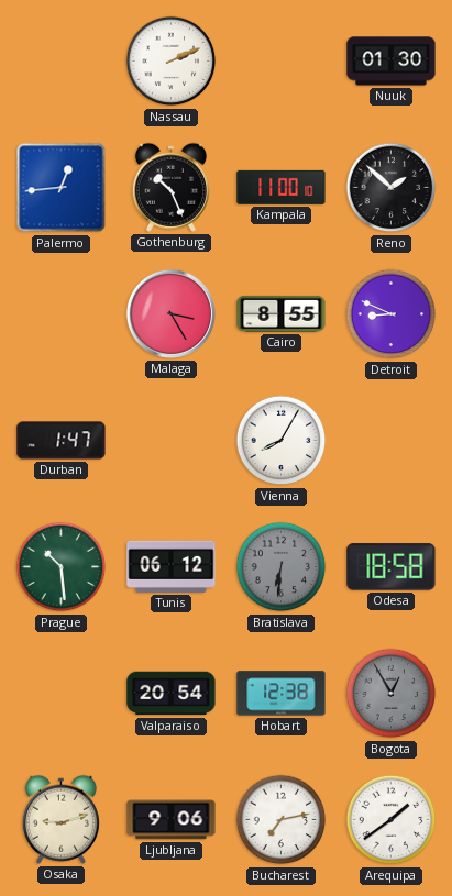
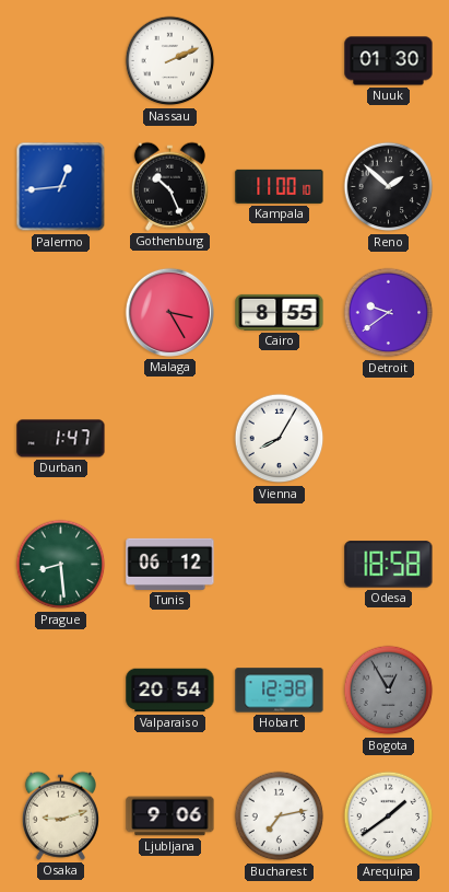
Detroit: 8:49 -> 9:39 (389, 313)
Prague: 10:29 -> 8:29 (61, 565)
Bratislava: 6:31 -> none (282, 567)
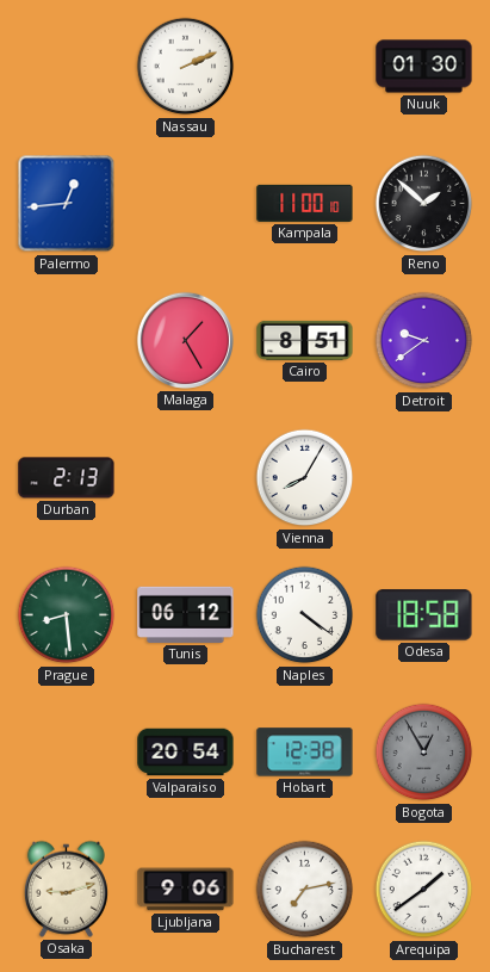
Gothenburg: 10:26 -> none (169, 186)
Malaga: 3:25 -> 1:25 (185, 340)
Cairo: 8:55 -> 8:51 (305, 340)
Durban: 1:47 -> 2:13 (67, 478)
Naples: none -> 4:21 (305, 615)
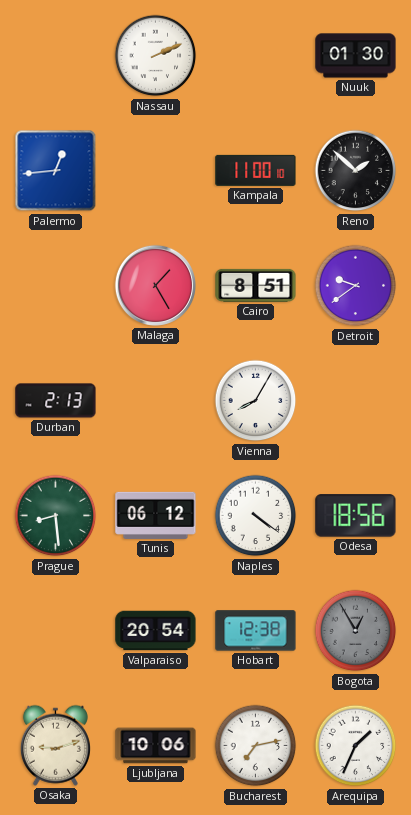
Odesa: 18:58 -> 18:56 (356, 516)
Ljubljana: 9:06 -> 10:06 (156, 746)
Arequipa: 1:39 -> 1:34 (356, 746)
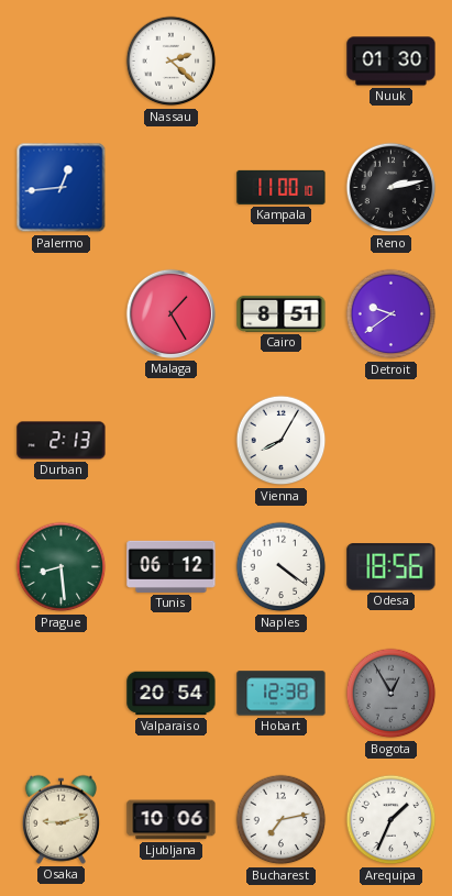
Nassau: 2:11 -> 2:22 (172, 62)
Reno: 1:52 -> 2:13 (392, 188)
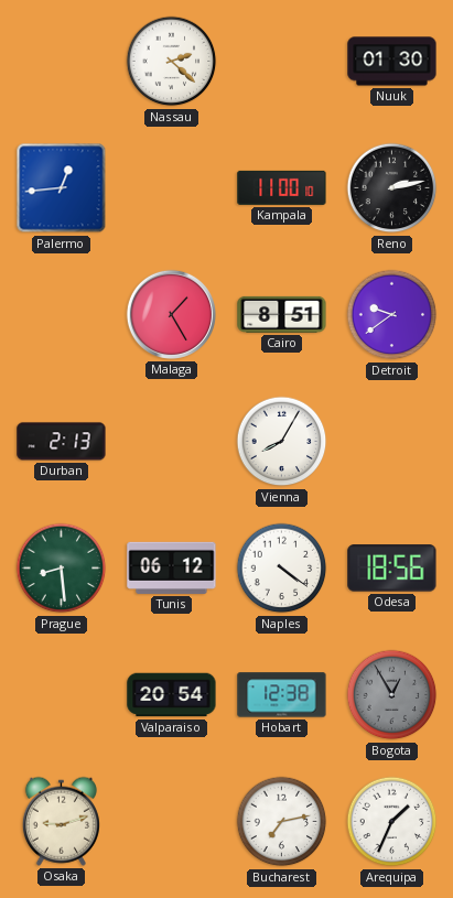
Ljubljana: 10:06 -> none (172, 820)
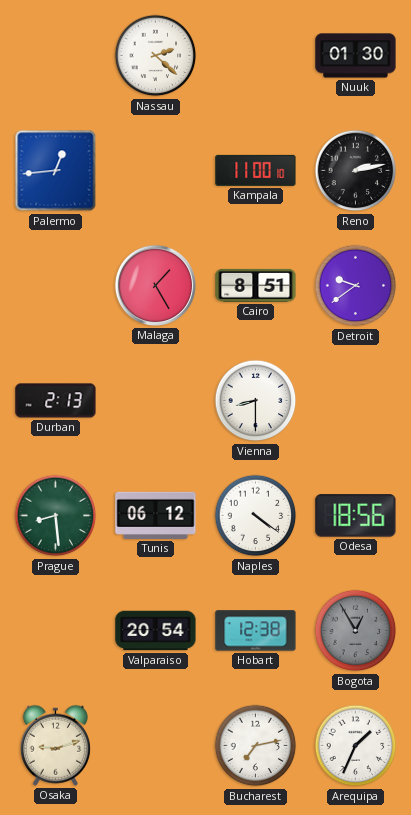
Vienna: 8:05 -> 8:30 (256, 401)
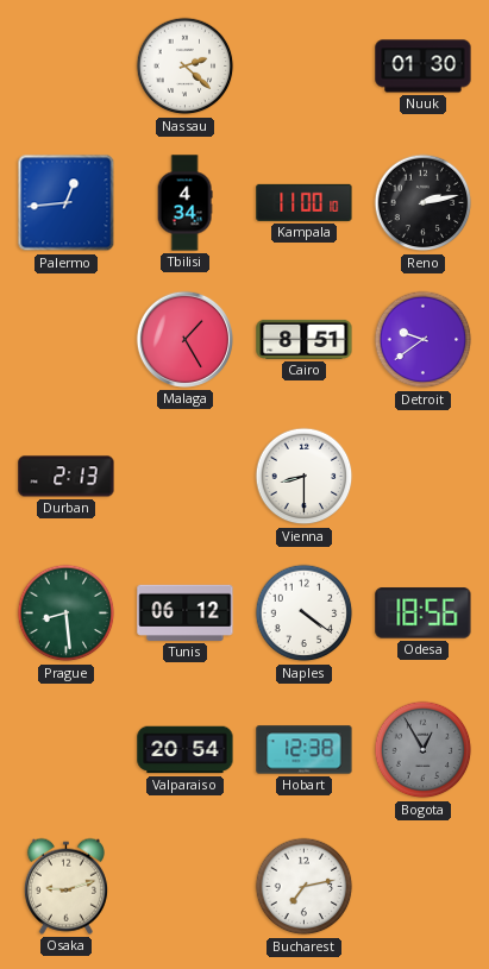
Tbilisi: none -> 4:34 (184, 203)
Arequipa: 1:34 -> none (356, 746)
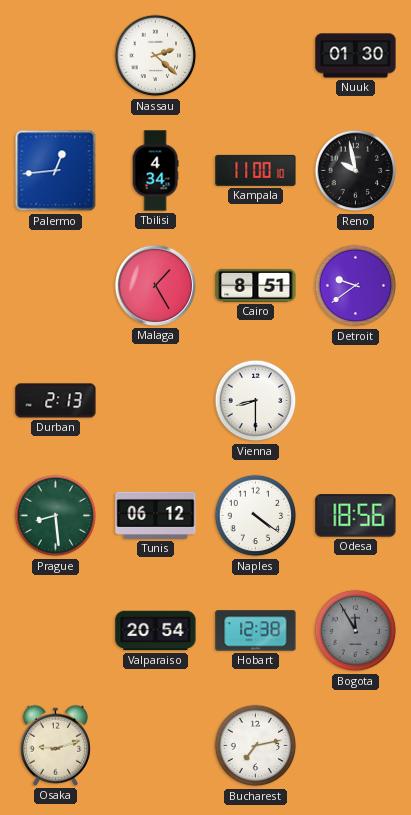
Reno: 2:13 -> 9:58 (356, 171)
Bogota: 12:55 -> 11:55 (356, 631)
